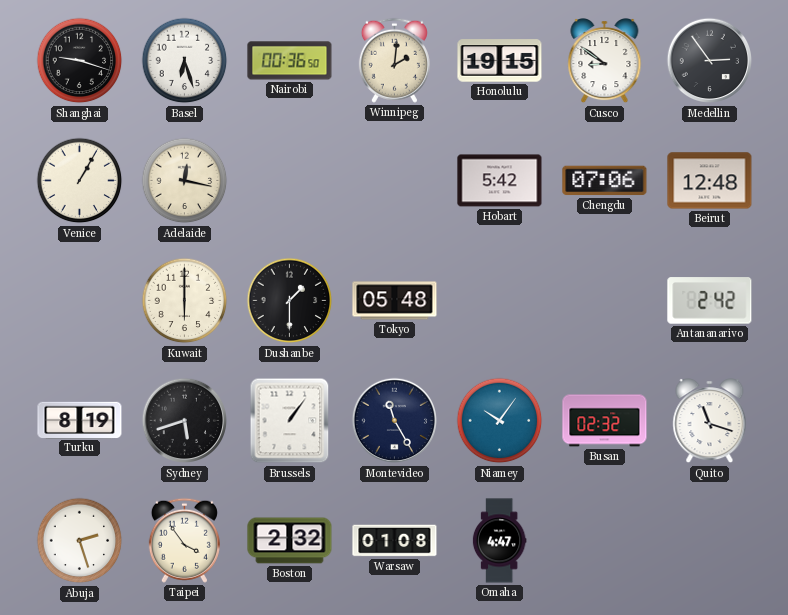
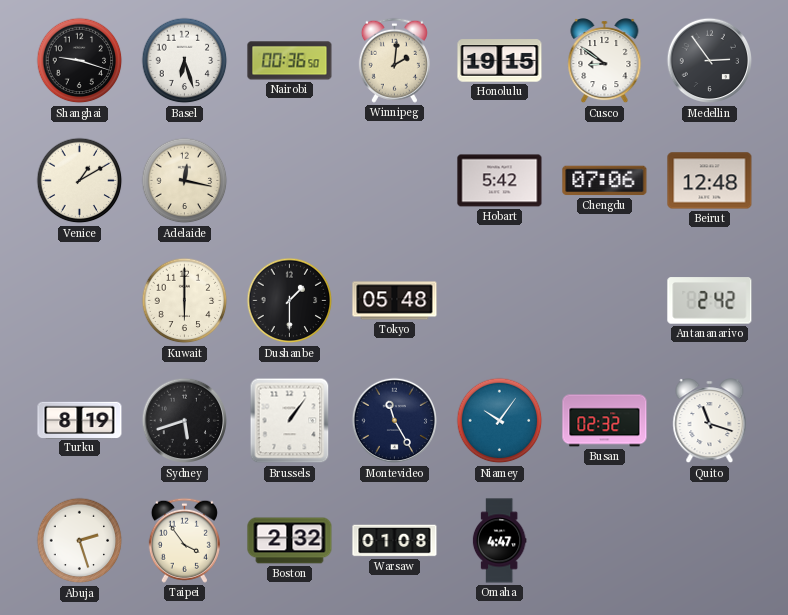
Venice: 1:05 -> 1:10 (80, 181)
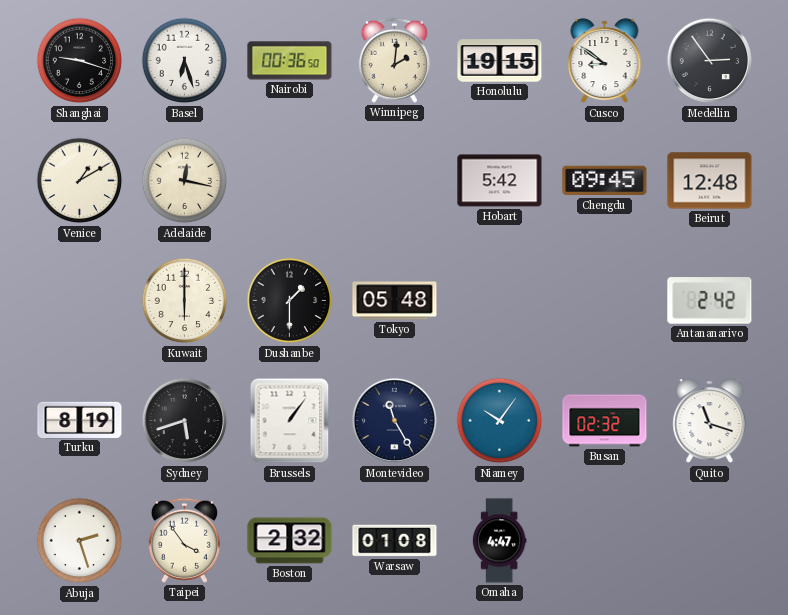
Chengdu: 07:06 -> 09:45 (605, 181)
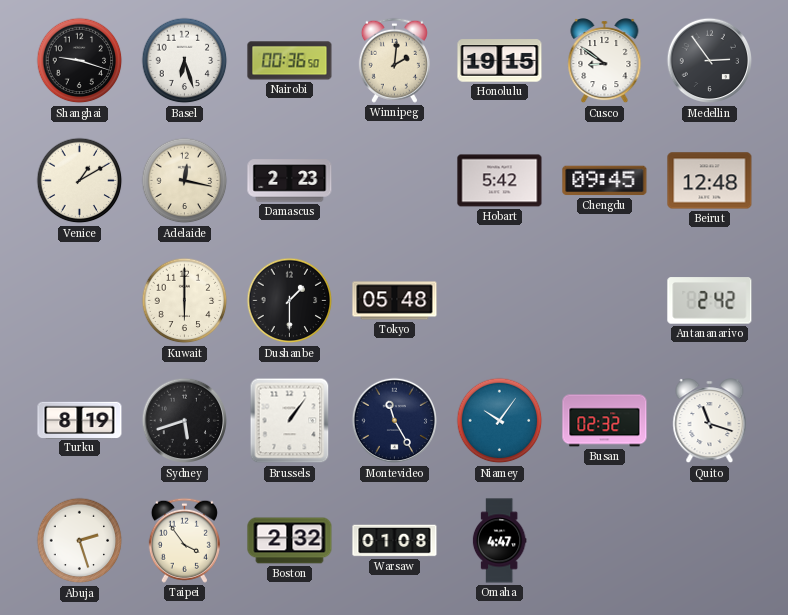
Damascus: none -> 2:23 (290, 181)
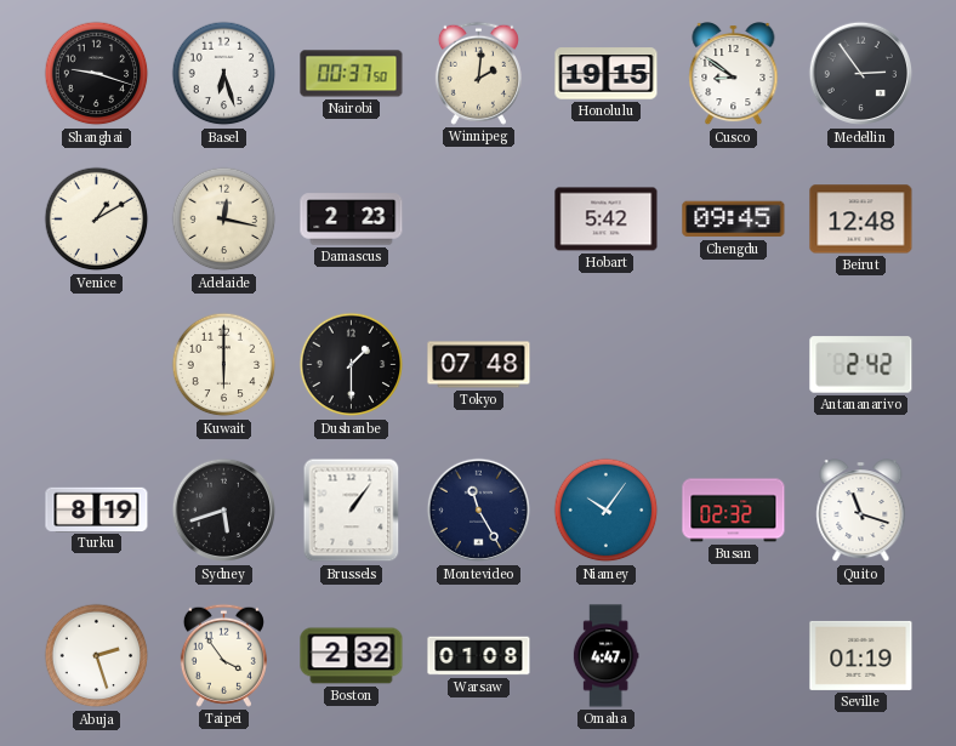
Nairobi: 00:36 -> 00:37 (352, 74)
Tokyo: 05:48 -> 07:48 (479, 365)
Seville: none -> 01:19 (861, 655)
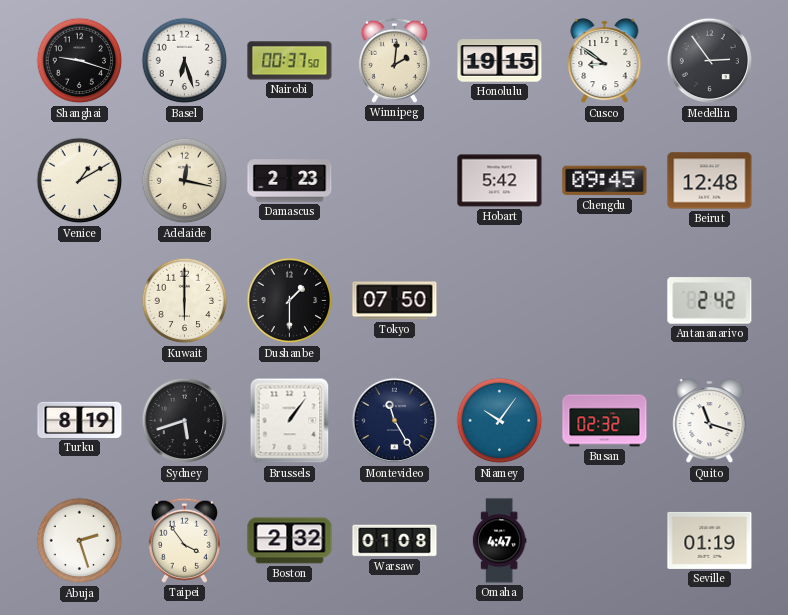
Tokyo: 07:48 -> 07:50 (395, 301)
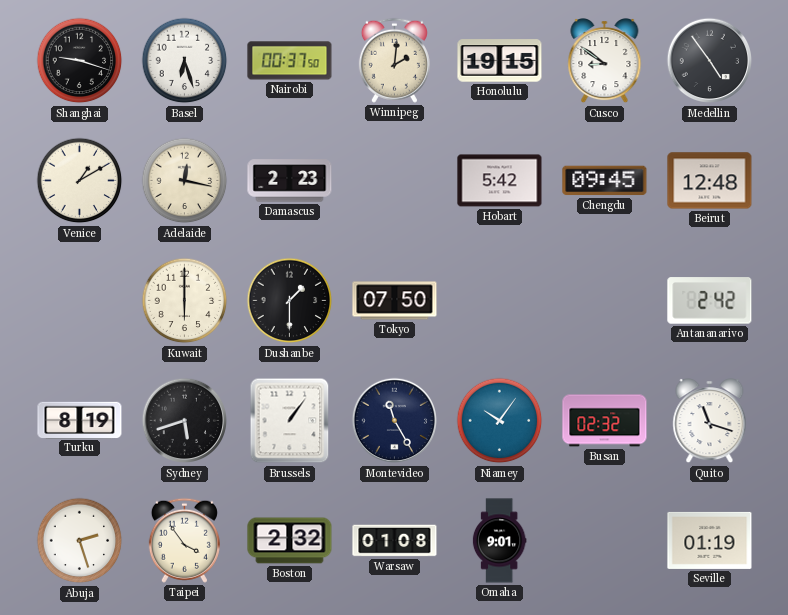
Medellin: 2:54 -> 4:54 (710, 61)
Omaha: 4:47 -> 9:01 (499, 541)
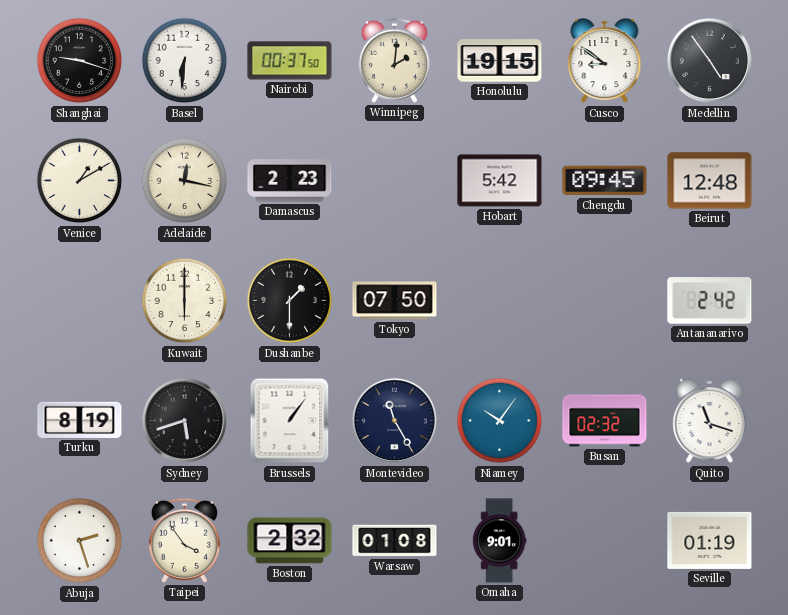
Basel: 6:27 -> 6:31 (185, 61)
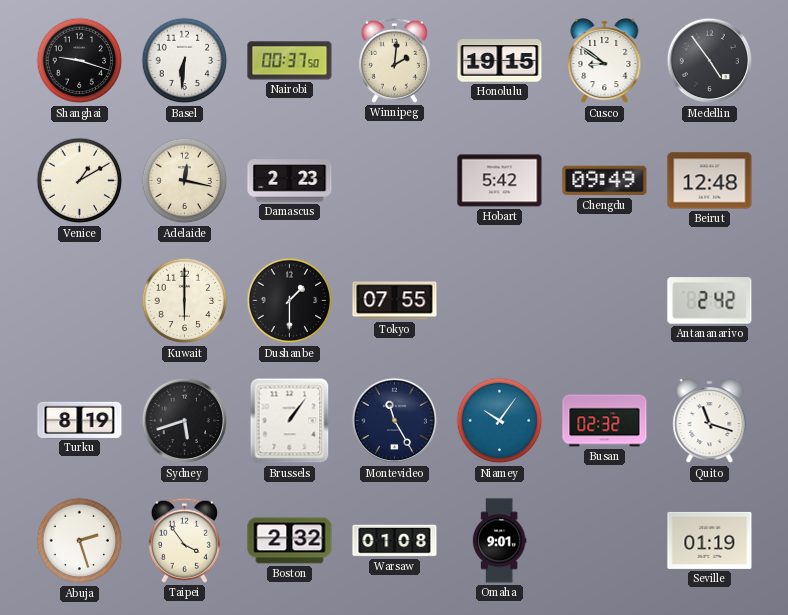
Chengdu: 09:45 -> 09:49 (605, 181)
Tokyo: 07:50 -> 07:55 (395, 301)
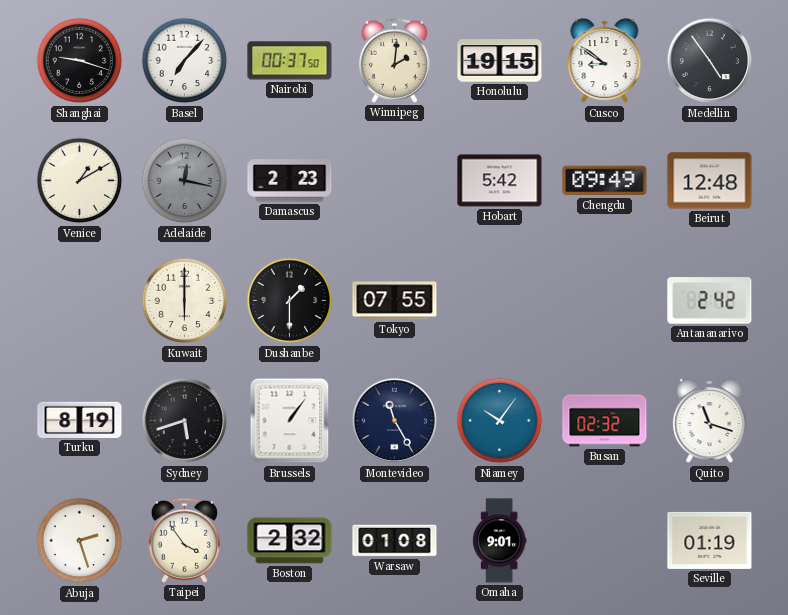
Basel: 6:31 -> 7:07 (185, 61)
Adelaide dial: cream -> grey (185, 181)
